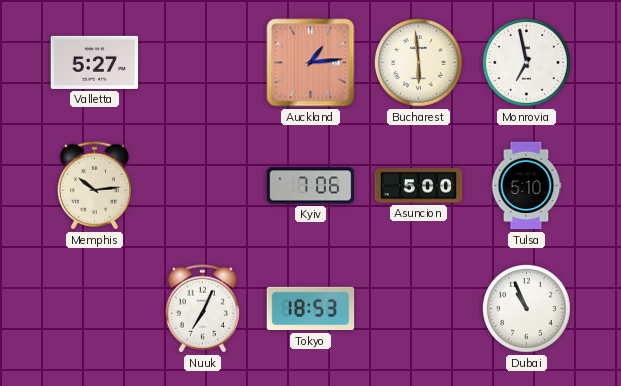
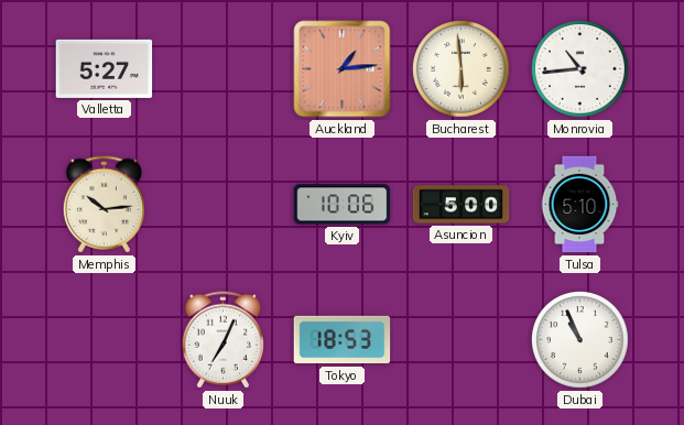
Monrovia: 6:58 -> 10:44 (580, 69)
Kyiv: 7:06 -> 10:06 (343, 205)
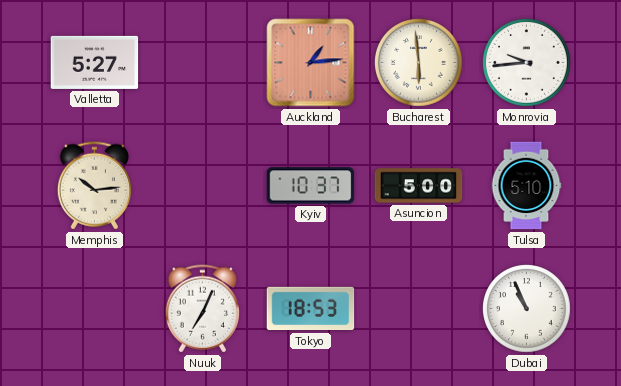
Monrovia: 10:44 -> 9:44 (527, 63)
Kyiv: 10:06 -> 10:37 (311, 186)
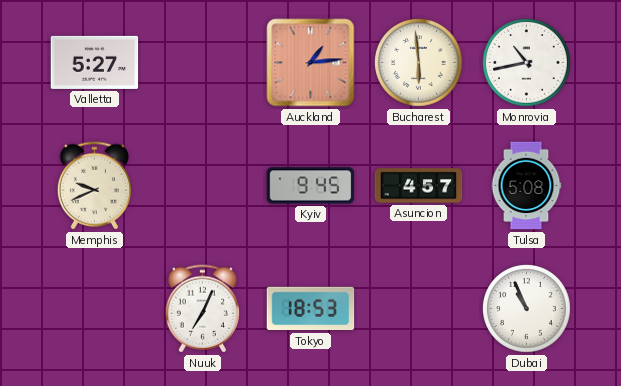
Monrovia: 9:44 -> 10:43 (527, 63)
Memphis: 10:14 -> 9:41 (94, 186)
Kyiv: 10:37 -> 9:45 (311, 186)
Asuncion: 5:00 -> 4:57 (419, 186)
Tulsa: 5:10 -> 5:08 (526, 186)
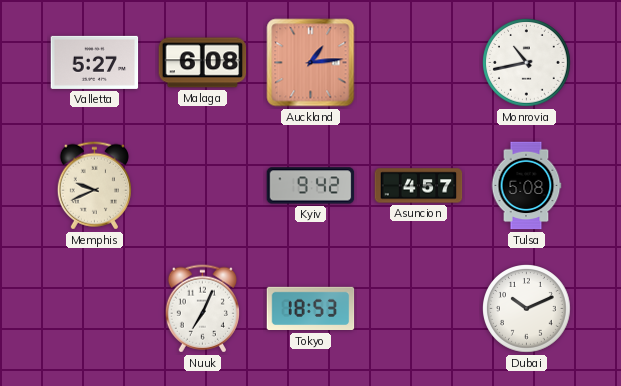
Malaga: none -> 6:08 (203, 63)
Bucharest: 5:59 -> none (419, 63)
Kyiv: 9:45 -> 9:42 (311, 186)
Dubai: 10:56 -> 10:11 (527, 309)
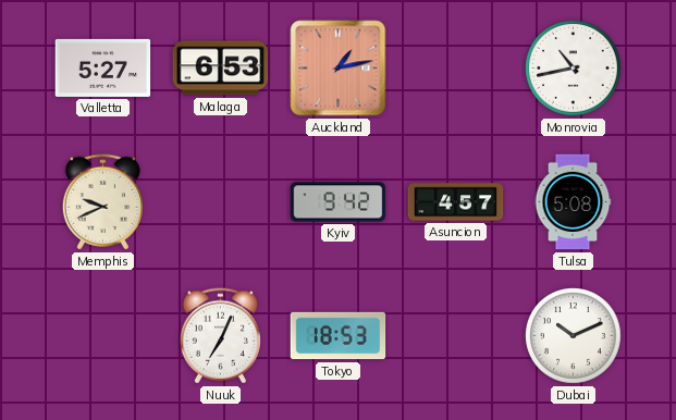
Malaga: 6:08 -> 6:53 (221, 69)
Auckland: 1:14 -> 1:13 (339, 69)
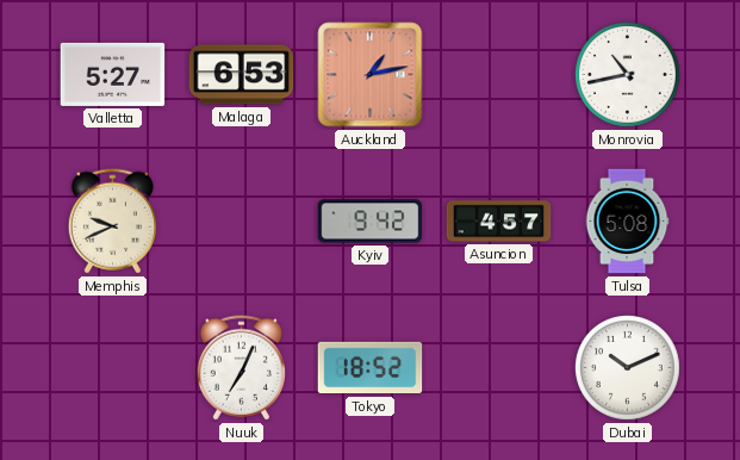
Tokyo: 18:53 -> 18:52 (371, 368)
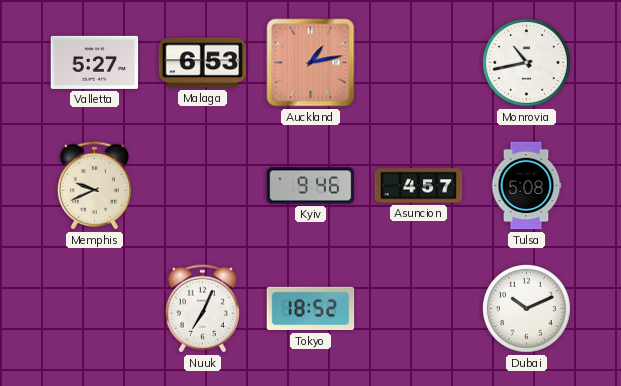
Kyiv: 9:42 -> 9:46 (311, 186)
